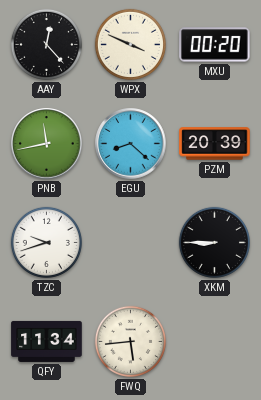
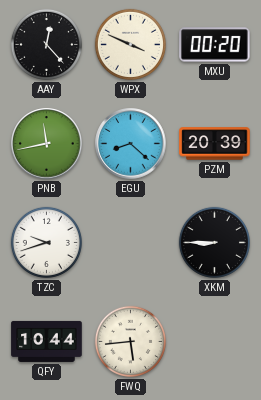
QFY: 11:34 -> 10:44 (47, 341)
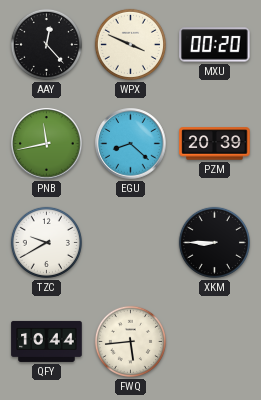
TZC: 9:42 -> 9:40 (46, 242)
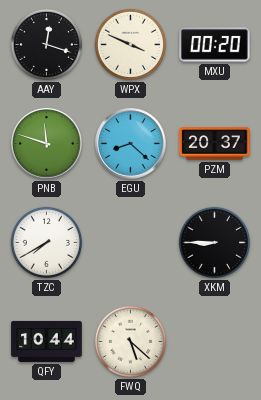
AAY: 12:23 -> 12:18 (46, 44)
PNB: 11:43 -> 11:48 (47, 144)
PZM: 20:39 -> 20:37 (215, 144)
TZC: 9:40 -> 7:40 (46, 242)
FWQ: 5:44 -> 5:22 (130, 341)
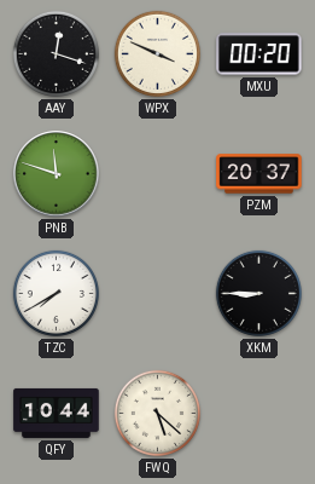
EGU: 8:22 -> none (131, 144)
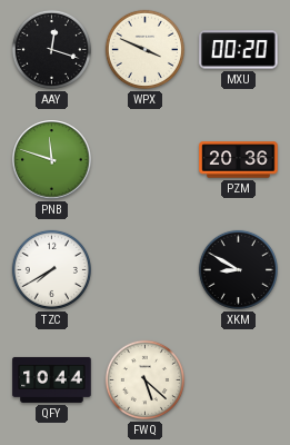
PZM: 20:37 -> 20:36 (239, 160)
XKM: 8:45 -> 8:50 (238, 269)
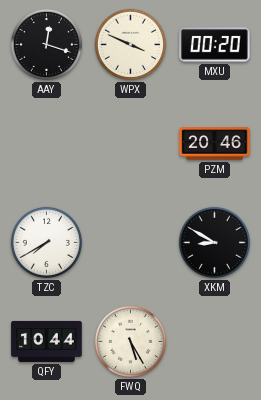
PNB: 11:48 -> none (52, 160)
PZM: 20:36 -> 20:46 (215, 144)
FWQ: 5:22 -> 5:25 (130, 341)
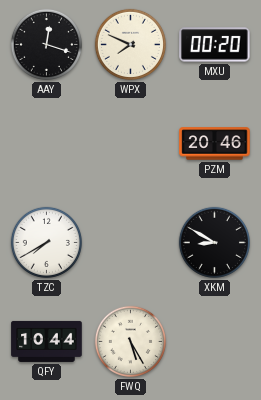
WPX: 3:49 -> 7:49 (130, 44)
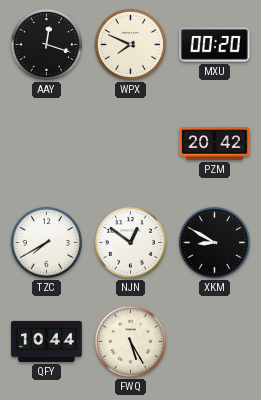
PZM: 20:46 -> 20:42 (215, 144)
NJN: none -> 12:51 (130, 242)
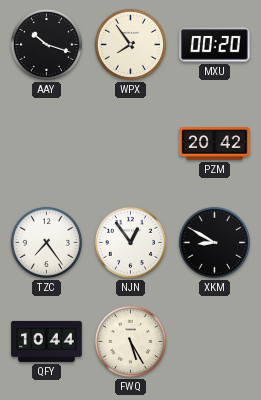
AAY: 12:18 -> 10:18 (46, 44)
WPX: 7:49 -> 7:54 (130, 44)
TZC: 7:40 -> 7:24 (46, 242)
NJN: 12:51 -> 12:54 (130, 242)
